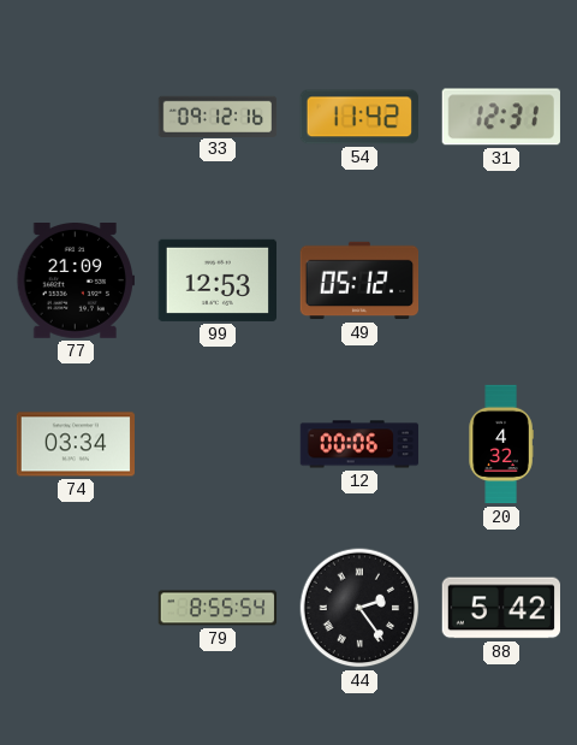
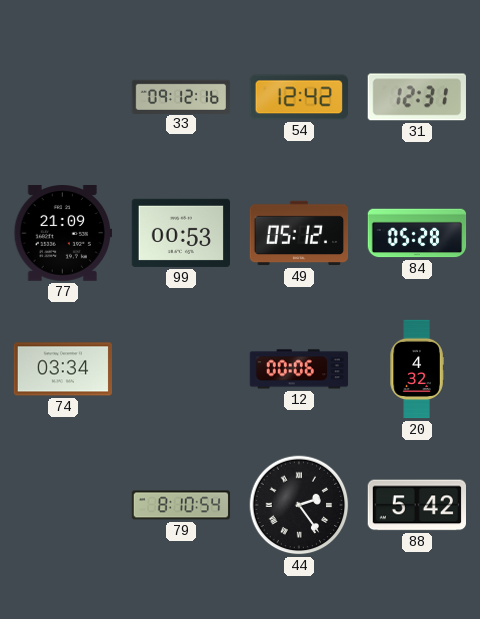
54: 11:42 -> 12:42 (299, 97)
99: 12:53 -> 00:53 (180, 233)
84: none -> 05:28 (417, 233)
79: 8:55 -> 8:10 (181, 505)
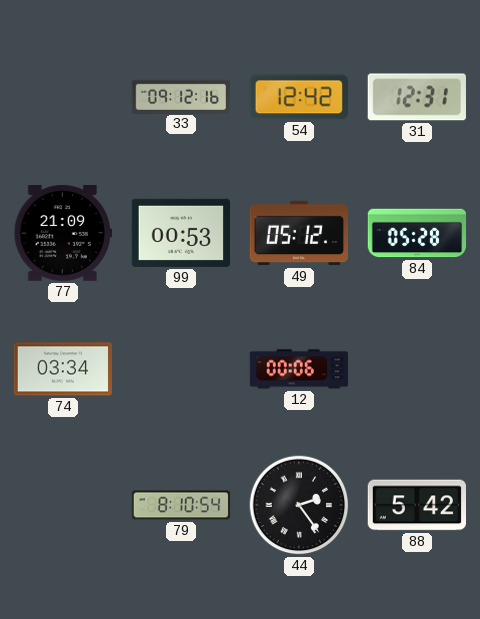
20: 4:32 -> none (417, 369)
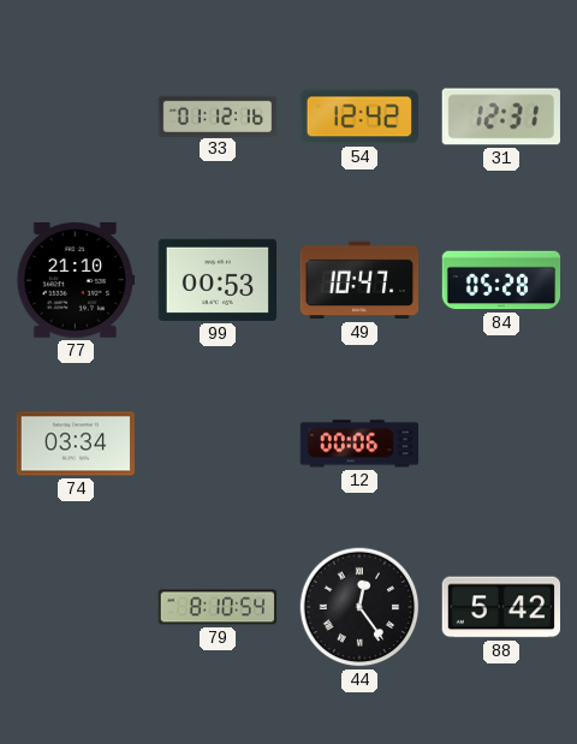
33: 09:12 -> 01:12 (218, 115)
77: 21:09 -> 21:10 (75, 281)
49: 05:12 -> 10:47 (359, 280)
44: 2:24 -> 12:24 (359, 607)
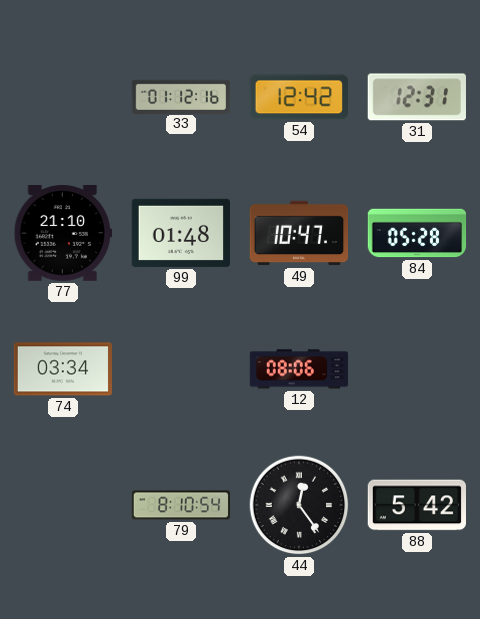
99: 00:53 -> 01:48 (180, 233)
12: 00:06 -> 08:06 (299, 369)
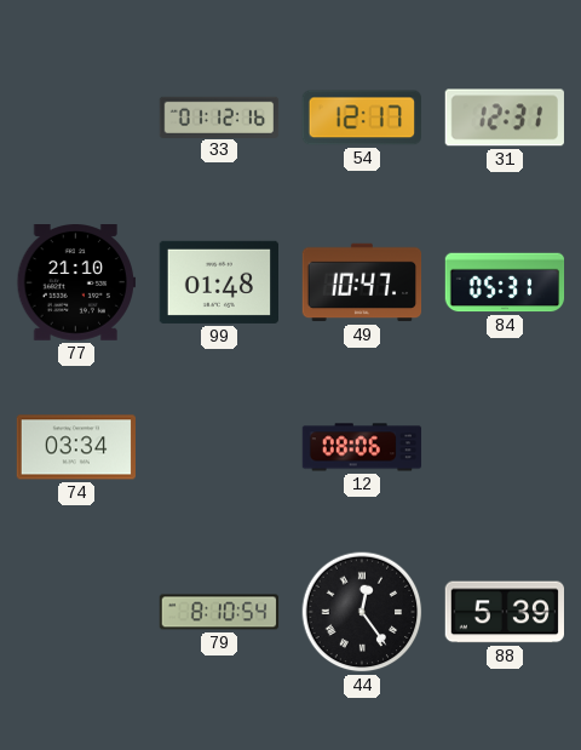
54: 12:42 -> 12:17 (362, 118)
84: 05:28 -> 05:31 (505, 282)
88: 5:42 -> 5:39 (504, 612)
